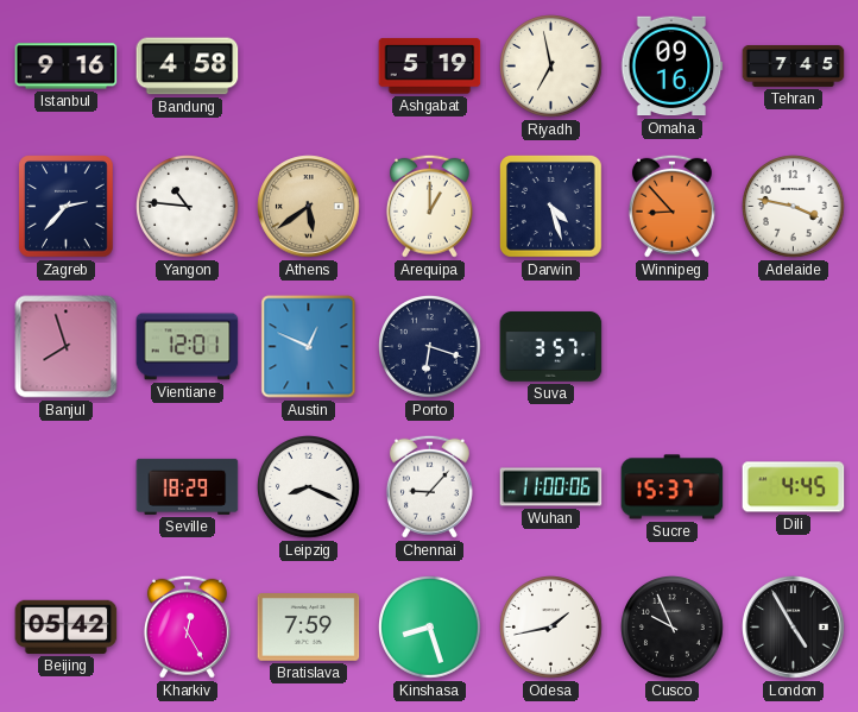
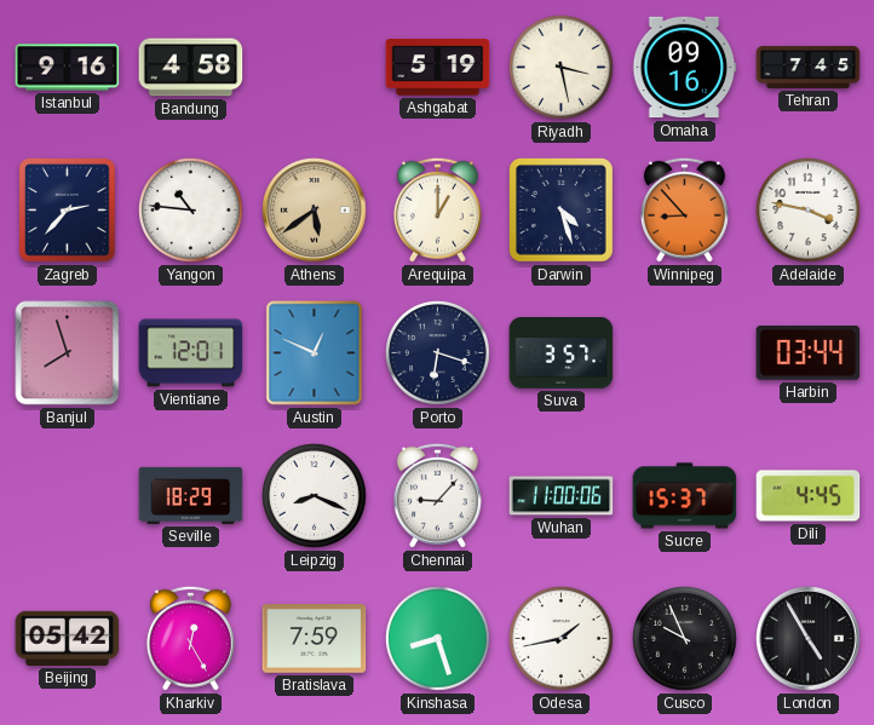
Riyadh: 6:58 -> 3:28 (562, 68)
Harbin: none -> 03:44 (809, 353)
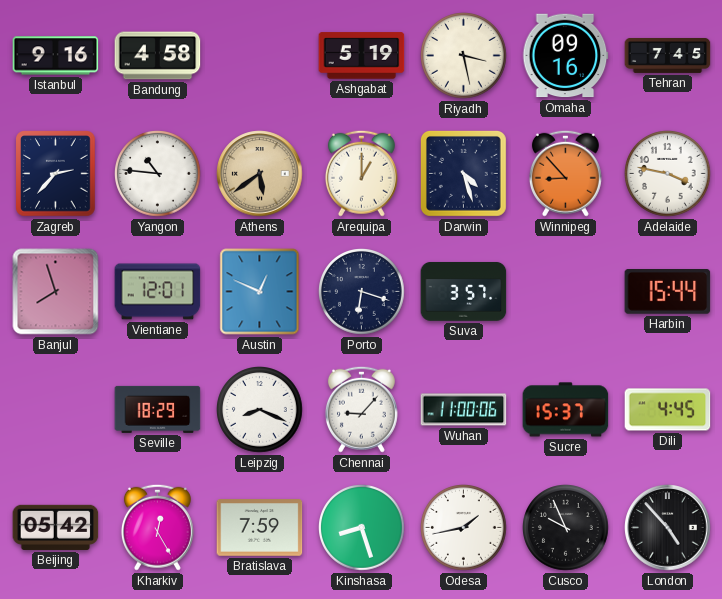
Harbin: 03:44 -> 15:44 (668, 292)
London: 4:55 -> 4:53 (668, 528)
